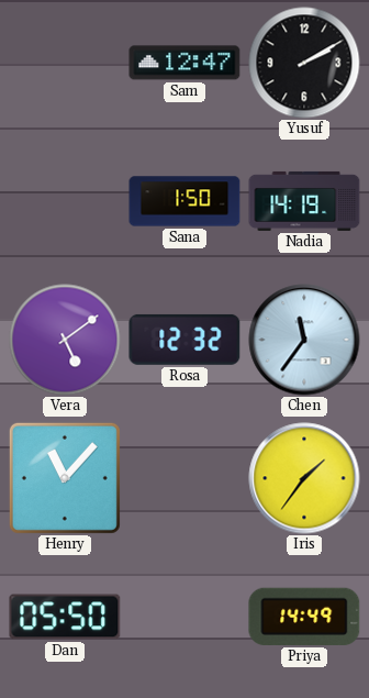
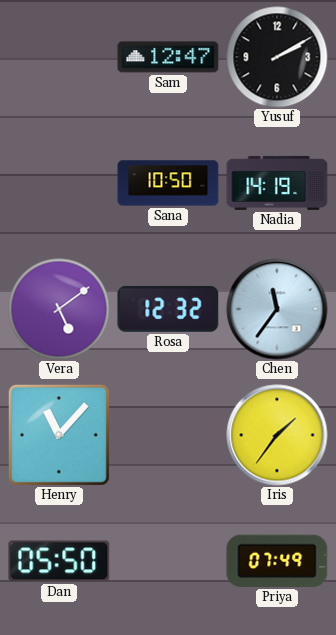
Sana: 1:50 -> 10:50 (168, 183)
Priya: 14:49 -> 07:49 (277, 561)
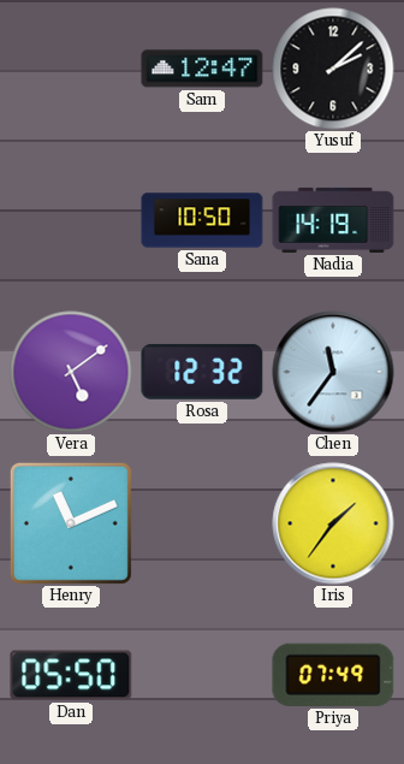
Yusuf: 2:10 -> 2:08 (333, 69)
Henry: 11:07 -> 11:11 (71, 523)
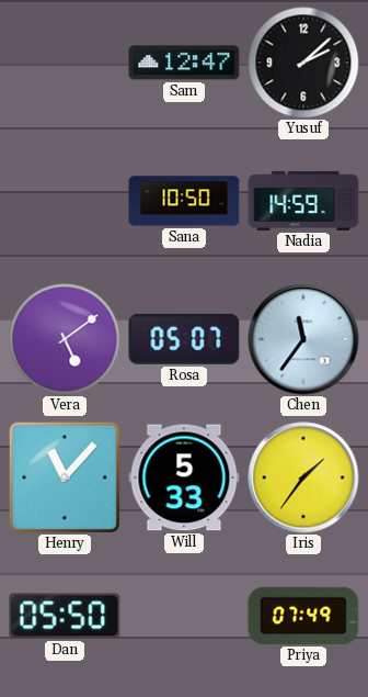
Nadia: 14:19 -> 14:59 (303, 201)
Rosa: 12:32 -> 05:07 (184, 339)
Henry: 11:11 -> 11:07 (65, 477)
Will: none -> 5:33 (184, 477)
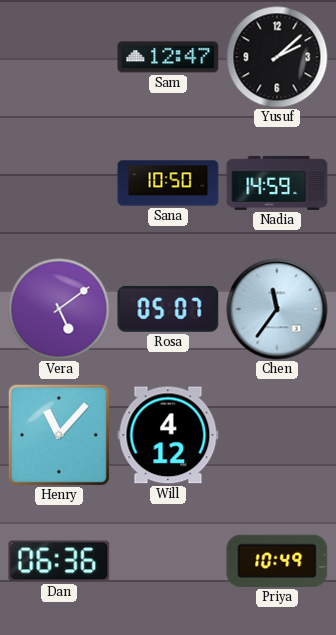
Will: 5:33 -> 4:12 (168, 435)
Iris: 1:36 -> none (303, 477)
Dan: 05:50 -> 06:36 (59, 561)
Priya: 07:49 -> 10:49 (277, 561)
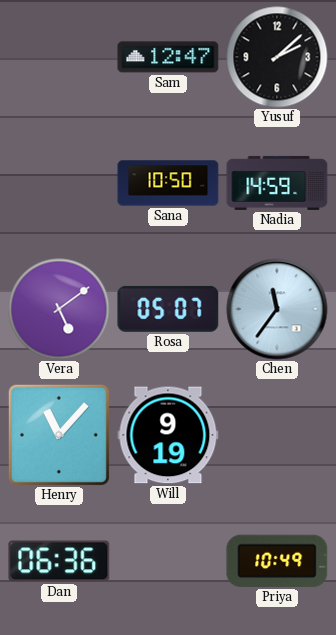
Will: 4:12 -> 9:19 (168, 435)
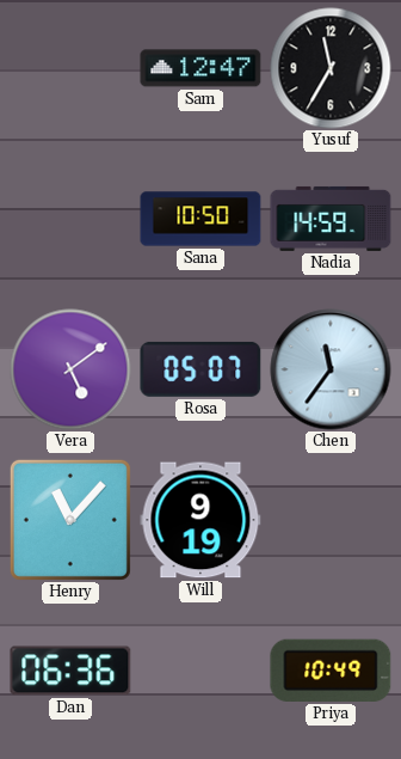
Yusuf: 2:08 -> 11:35 (331, 68)
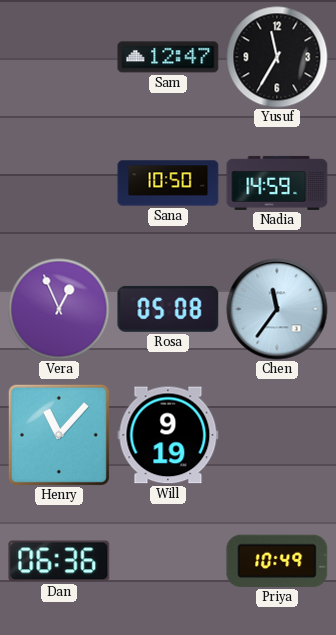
Vera: 5:09 -> 12:56 (59, 309)
Rosa: 05:07 -> 05:08 (168, 309)
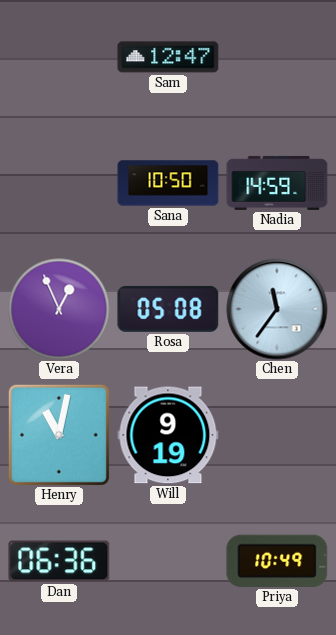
Yusuf: 11:35 -> none (277, 57)
Henry: 11:07 -> 11:02 (59, 435)
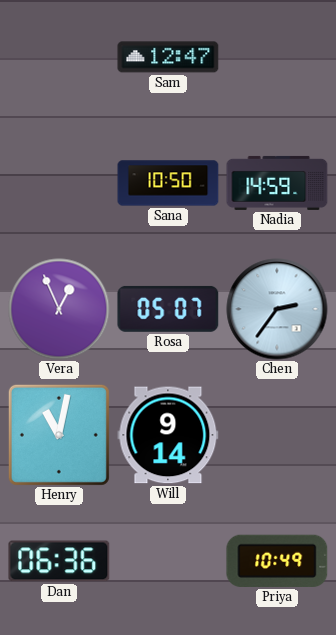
Rosa: 05:08 -> 05:07 (168, 309)
Chen: 11:36 -> 2:36 (277, 309)
Will: 9:19 -> 9:14 (168, 435)
